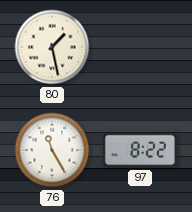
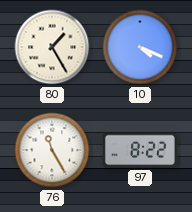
80: 1:28 -> 1:25 (52, 47)
10: none -> 4:19 (140, 47)
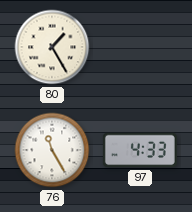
10: 4:19 -> none (140, 47)
97: 8:22 -> 4:33 (140, 150)
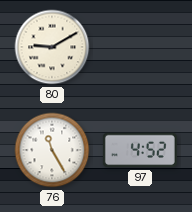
80: 1:25 -> 9:10 (52, 47)
97: 4:33 -> 4:52 (140, 150)
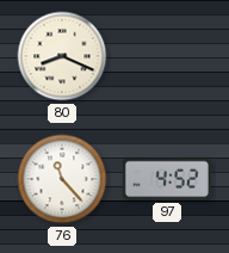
80: 9:10 -> 8:19 (62, 56)
76: 11:25 -> 11:23 (62, 179)
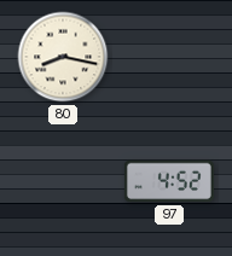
80: 8:19 -> 8:17 (63, 57)
76: 11:23 -> none (62, 179)
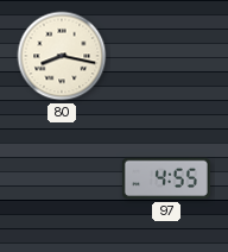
97: 4:52 -> 4:55 (166, 178)
